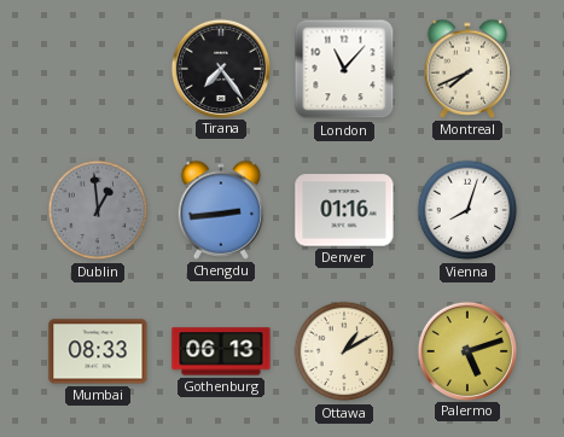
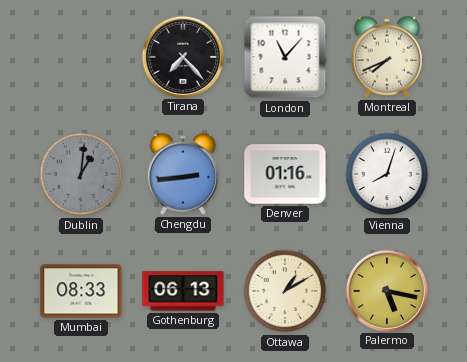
Tirana: 7:24 -> 7:23 (182, 56)
Dublin: 12:59 -> 1:01 (81, 174)
Palermo: 5:12 -> 5:17 (386, 290)
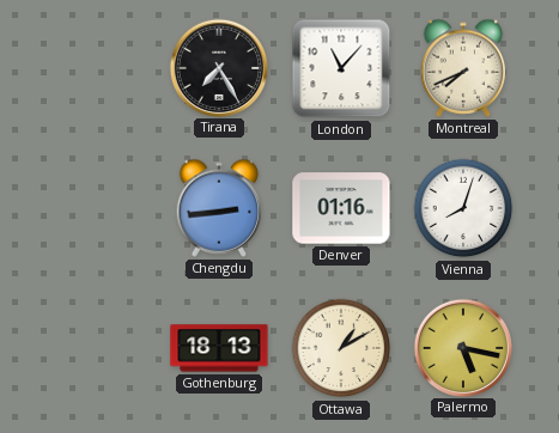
Tirana: 7:23 -> 7:25 (218, 67)
Dublin: 1:01 -> none (81, 174)
Mumbai: 08:33 -> none (81, 291)
Gothenburg: 06:13 -> 18:13 (219, 348)
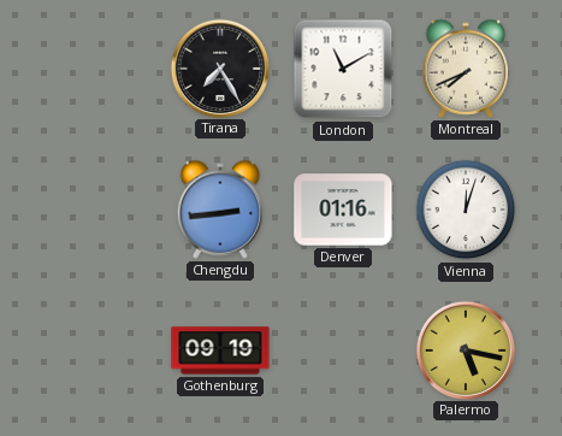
London: 11:07 -> 11:10 (343, 69)
Vienna: 8:03 -> 12:03 (466, 210)
Gothenburg: 18:13 -> 09:19 (220, 350)
Ottawa: 1:10 -> none (341, 348)
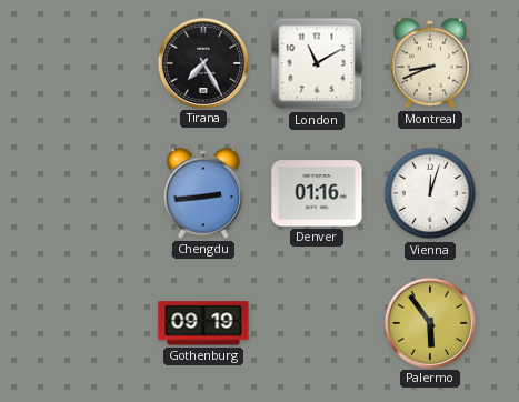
Montreal: 7:41 -> 8:41 (430, 63)
Palermo: 5:17 -> 5:54 (429, 322)
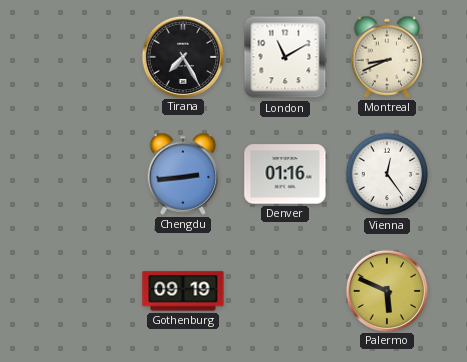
Vienna: 12:03 -> 12:24 (387, 174)
Palermo: 5:54 -> 5:49 (386, 290)
